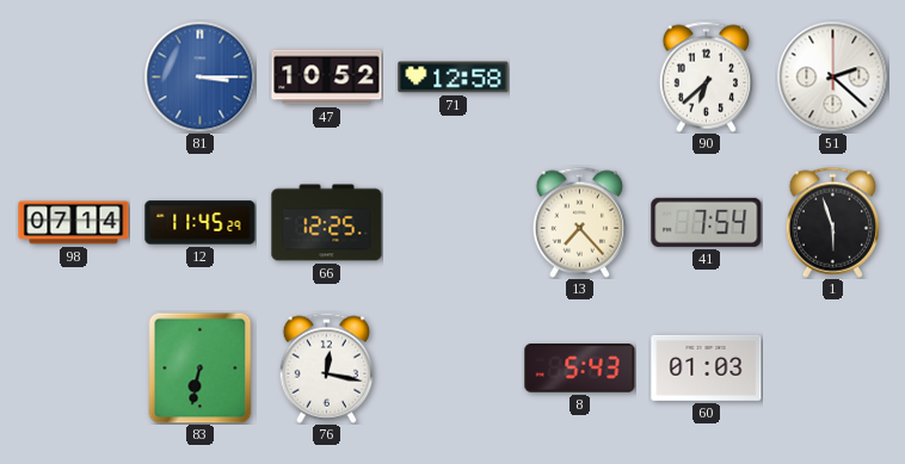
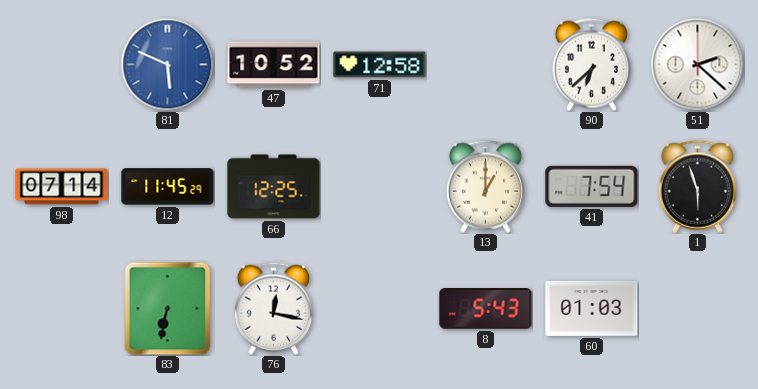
81: 3:15 -> 5:49 (167, 64)
13: 7:23 -> 1:00 (486, 186)
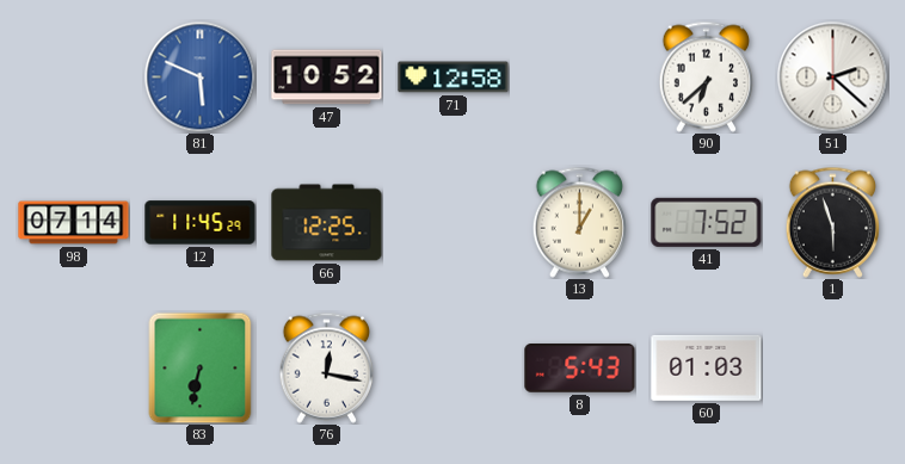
41: 7:54 -> 7:52 (707, 222)
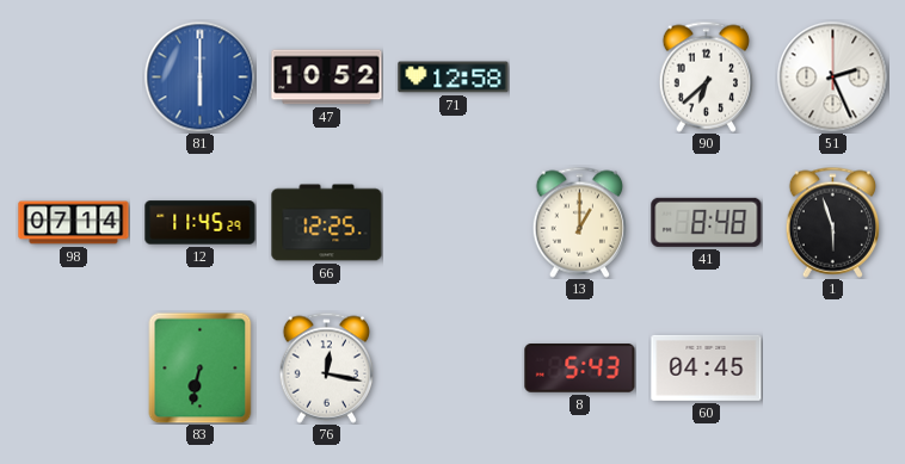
81: 5:49 -> 6:00 (199, 76)
51: 2:22 -> 2:26 (832, 76)
41: 7:52 -> 8:48 (707, 222)
60: 01:03 -> 04:45 (707, 367)
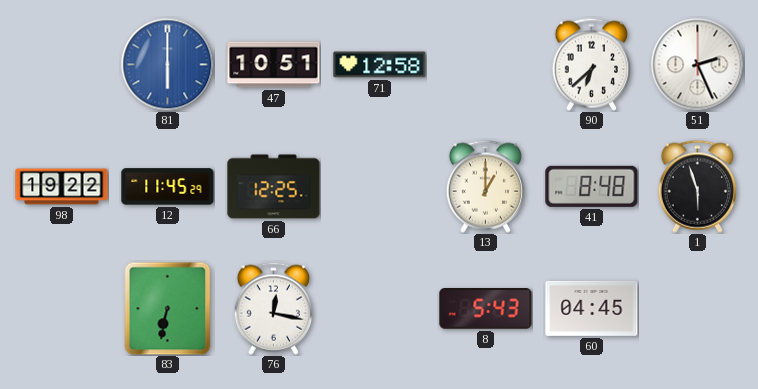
47: 10:52 -> 10:51 (274, 65)
98: 07:14 -> 19:22 (62, 187)
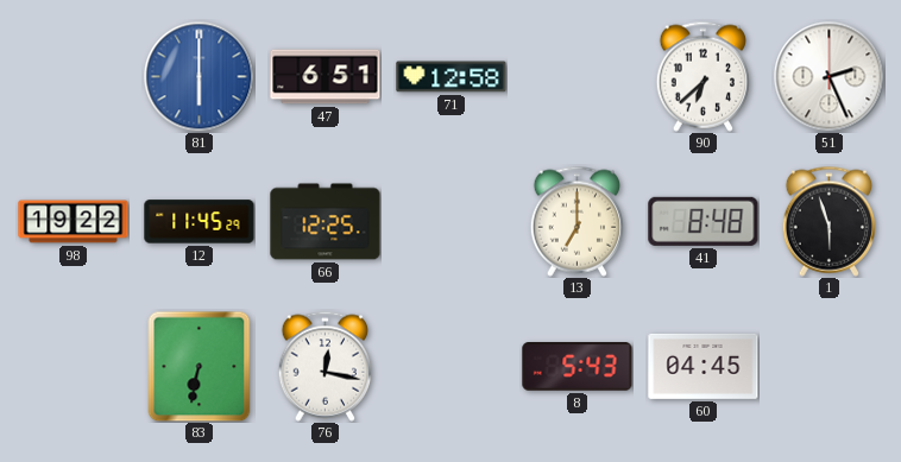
47: 10:51 -> 6:51 (326, 77)
13: 1:00 -> 7:00 (578, 221)
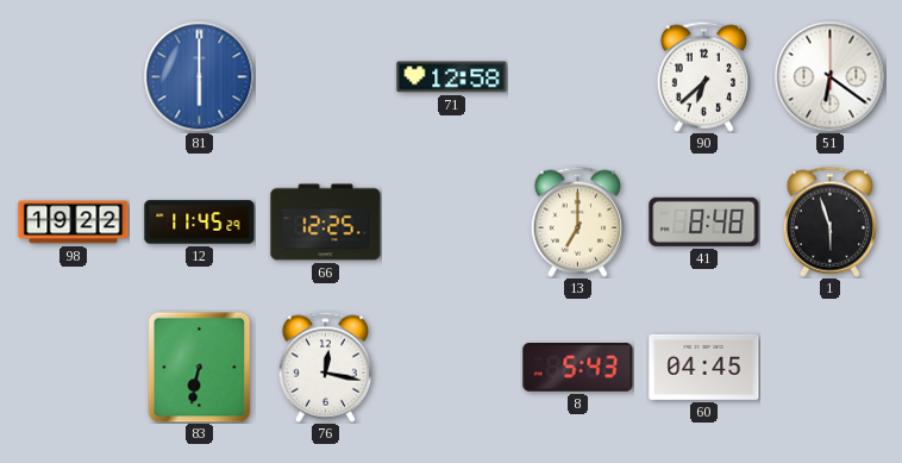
47: 6:51 -> none (326, 77)
51: 2:26 -> 6:21 (829, 76)
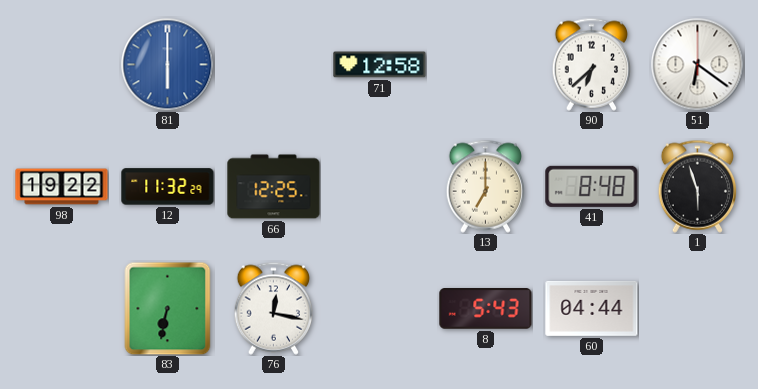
12: 11:45 -> 11:32 (168, 187)
60: 04:45 -> 04:44 (592, 308)
